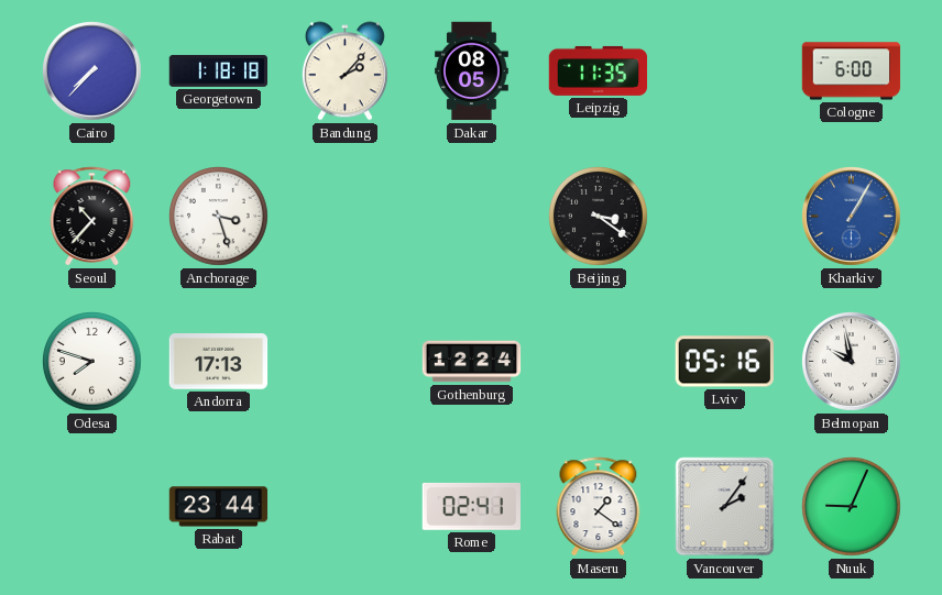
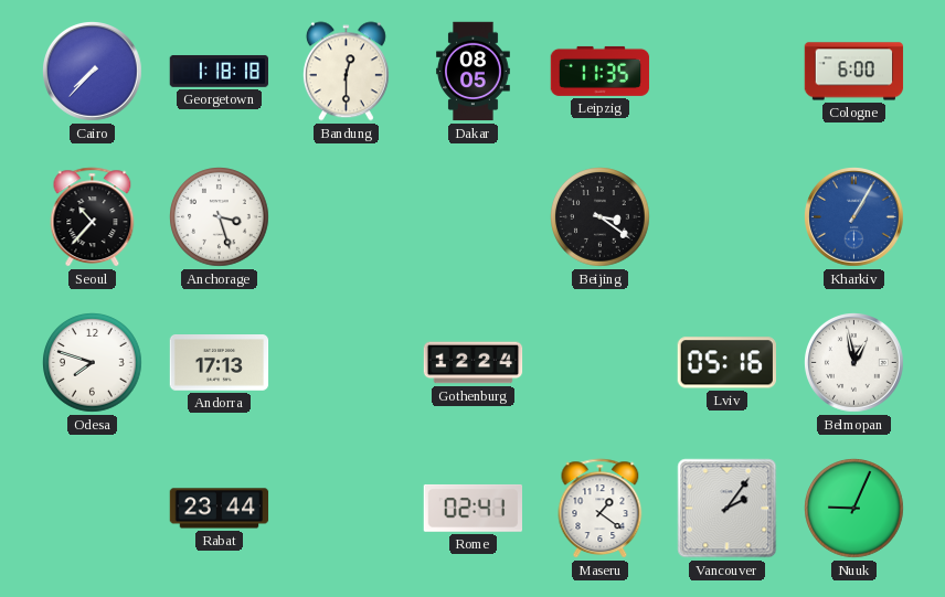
Bandung: 2:07 -> 12:30 (346, 72)
Belmopan: 9:58 -> 12:58 (854, 363)
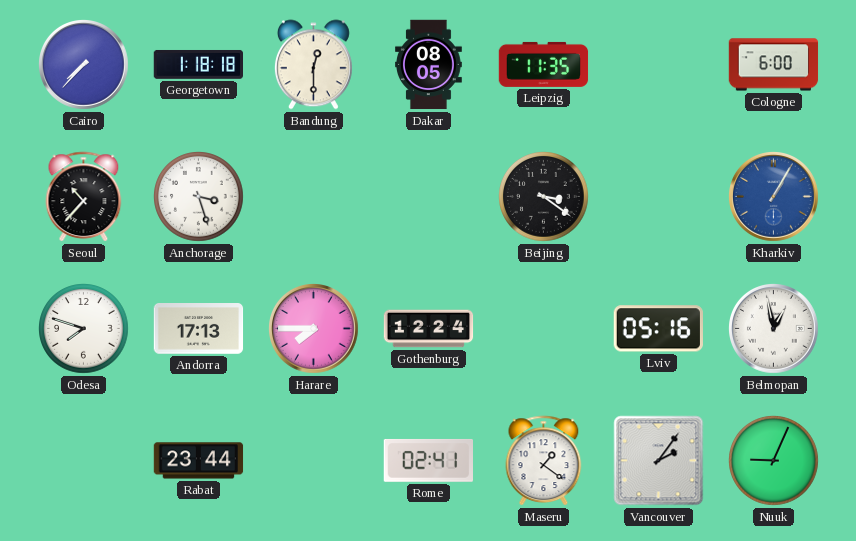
Harare: none -> 7:45 (314, 329)
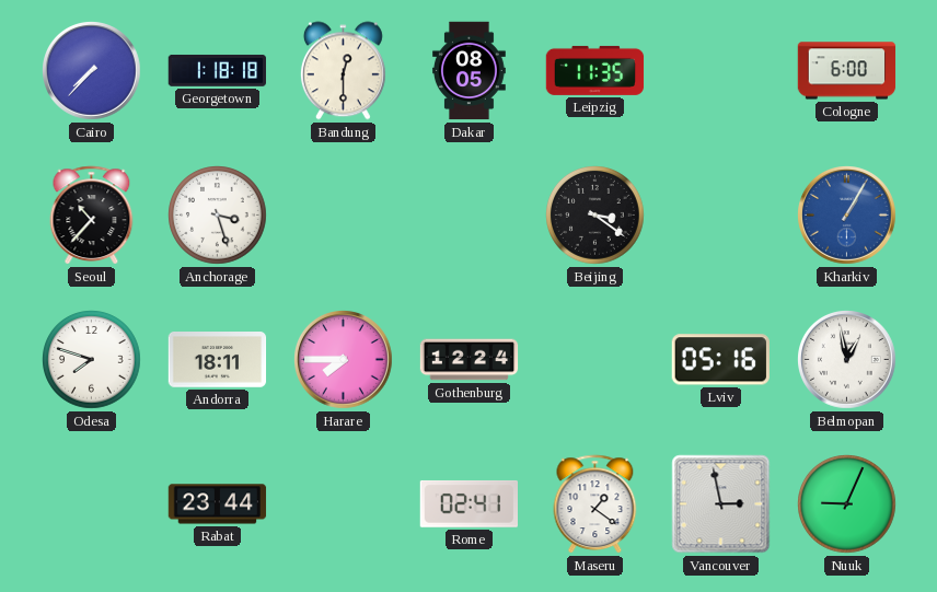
Andorra: 17:13 -> 18:11 (218, 360)
Vancouver: 2:06 -> 2:58 (721, 504)
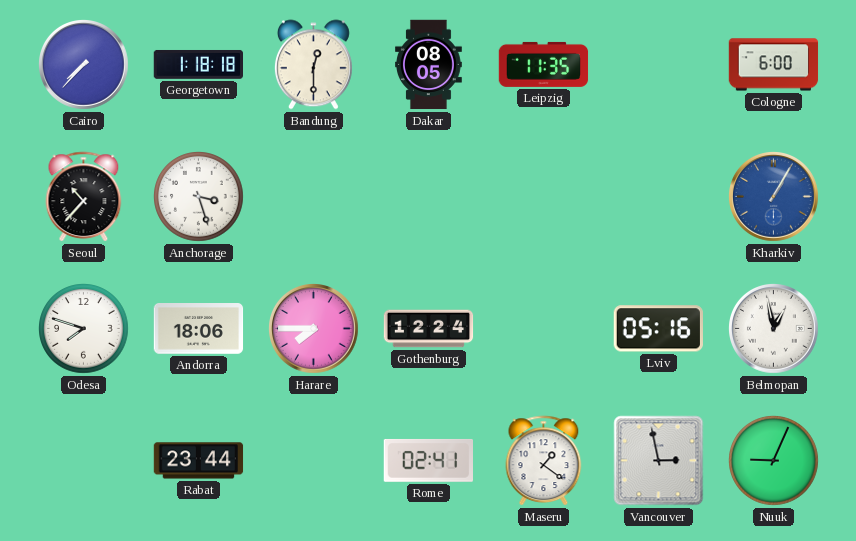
Beijing: 3:21 -> none (595, 216)
Andorra: 18:11 -> 18:06 (199, 329)
